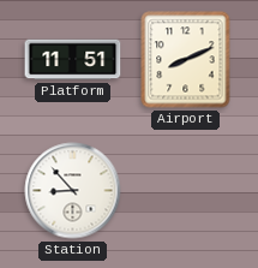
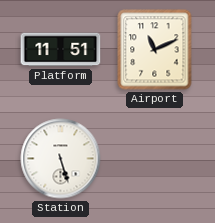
Airport: 8:11 -> 11:11 (155, 50)
Station: 8:53 -> 5:27 (61, 159)
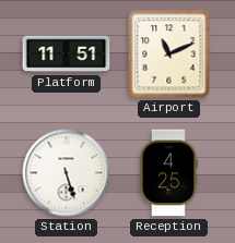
Reception: none -> 4:25 (168, 173)
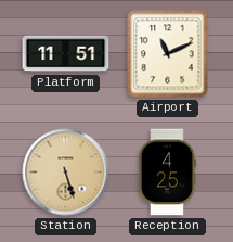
Station dial: white -> champagne (66, 173)
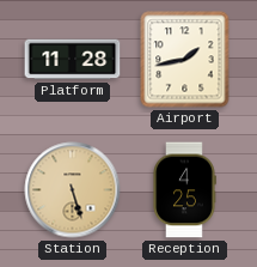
Platform: 11:51 -> 11:28 (73, 60)
Airport: 11:11 -> 1:43 (185, 60)
